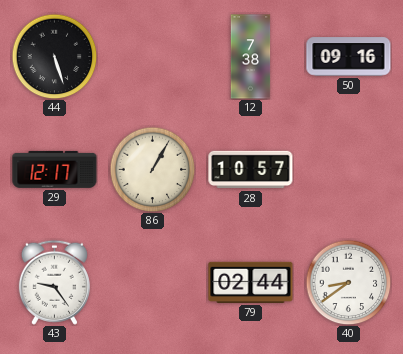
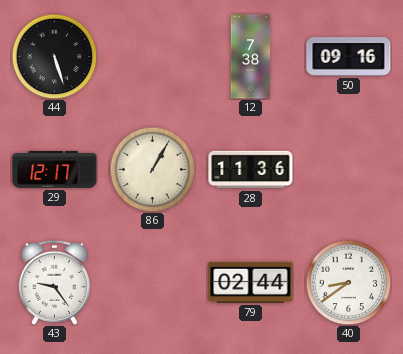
28: 10:57 -> 11:36 (251, 170)
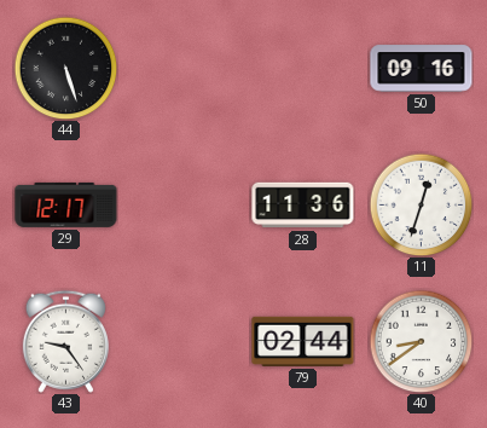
12: 7:38 -> none (251, 57)
86: 1:05 -> none (152, 169)
11: none -> 12:33 (421, 204)
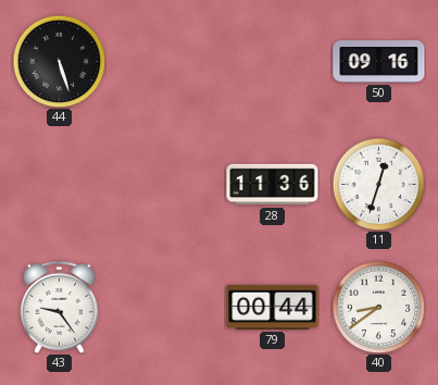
29: 12:17 -> none (66, 204)
79: 02:44 -> 00:44 (273, 307)
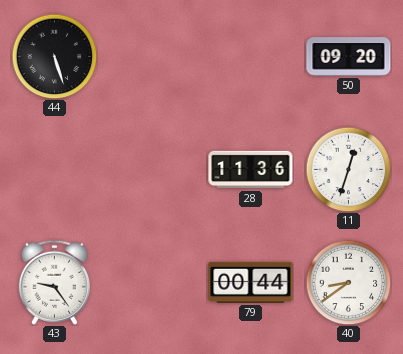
50: 09:16 -> 09:20 (349, 57)
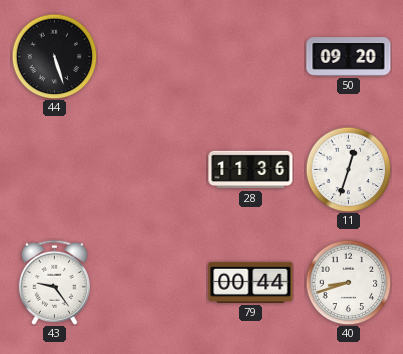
40: 8:39 -> 8:42 (348, 282)
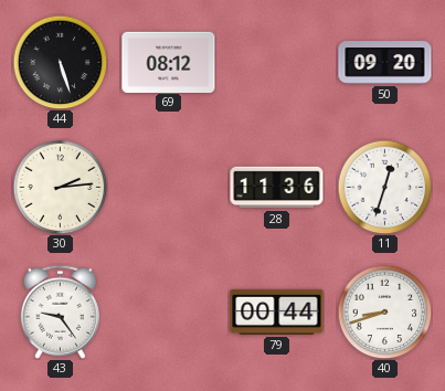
69: none -> 08:12 (169, 62)
30: none -> 2:14 (60, 187)
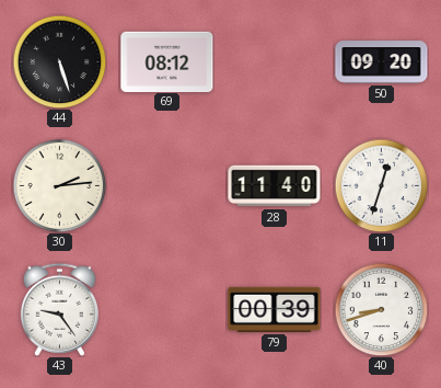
28: 11:36 -> 11:40 (275, 186)
79: 00:44 -> 00:39 (275, 309)
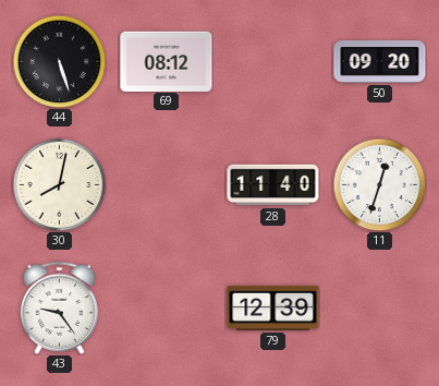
30: 2:14 -> 8:02 (59, 184)
79: 00:39 -> 12:39 (273, 307)
40: 8:42 -> none (381, 309)
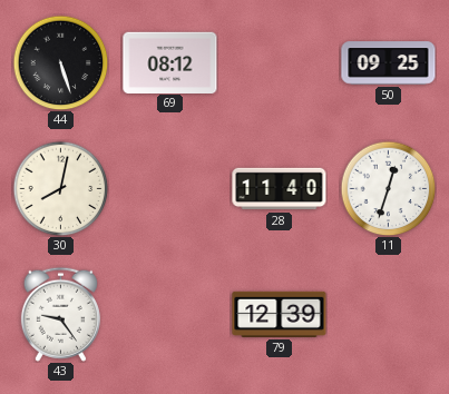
50: 09:20 -> 09:25 (389, 63)
